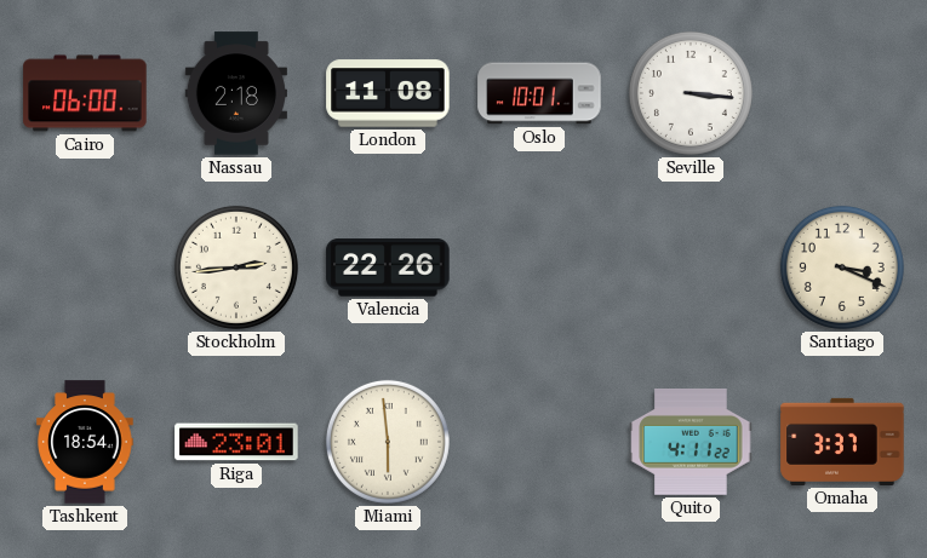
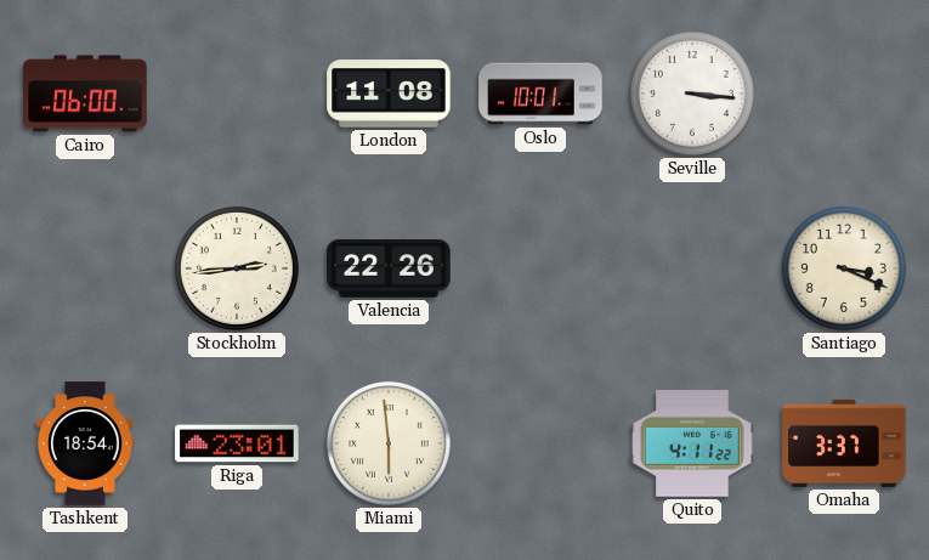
Nassau: 2:18 -> none (236, 93)
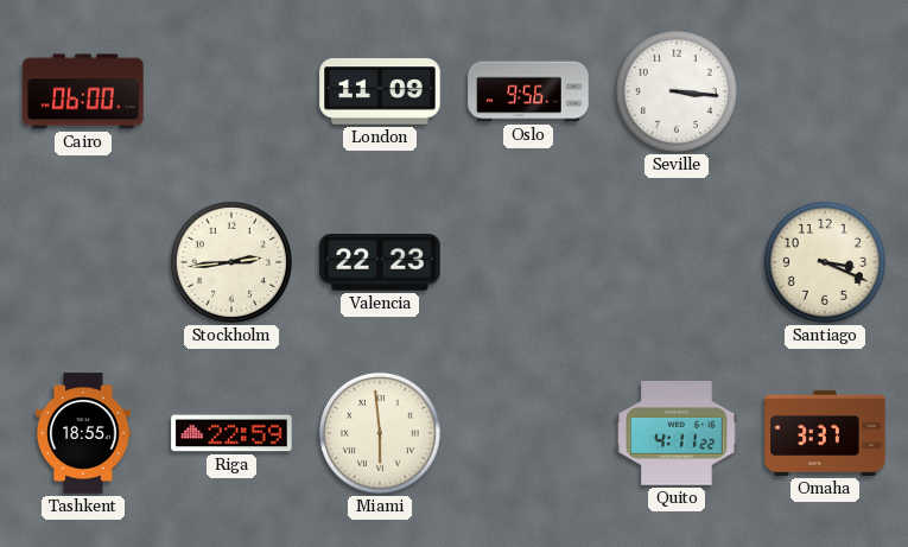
London: 11:08 -> 11:09 (380, 91)
Oslo: 10:01 -> 9:56 (528, 91)
Valencia: 22:26 -> 22:23 (380, 262)
Tashkent: 18:54 -> 18:55 (83, 433)
Riga: 23:01 -> 22:59 (231, 433)
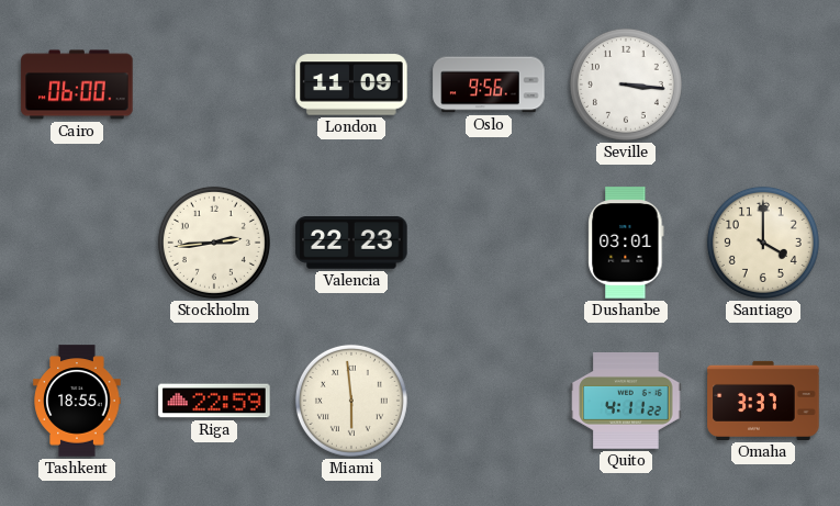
Dushanbe: none -> 03:01 (626, 243)
Santiago: 3:19 -> 4:00 (763, 243)
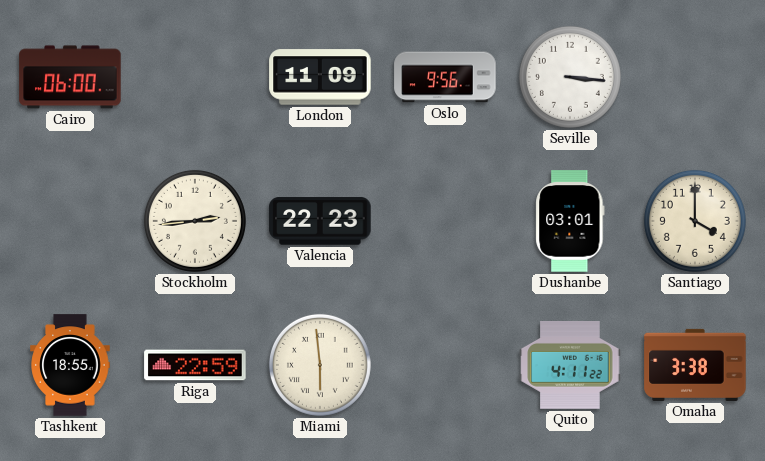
Omaha: 3:37 -> 3:38 (695, 365)
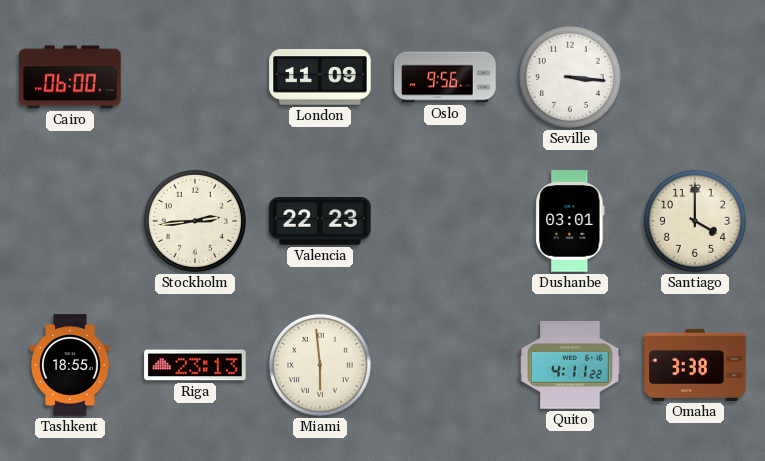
Riga: 22:59 -> 23:13 (195, 365)
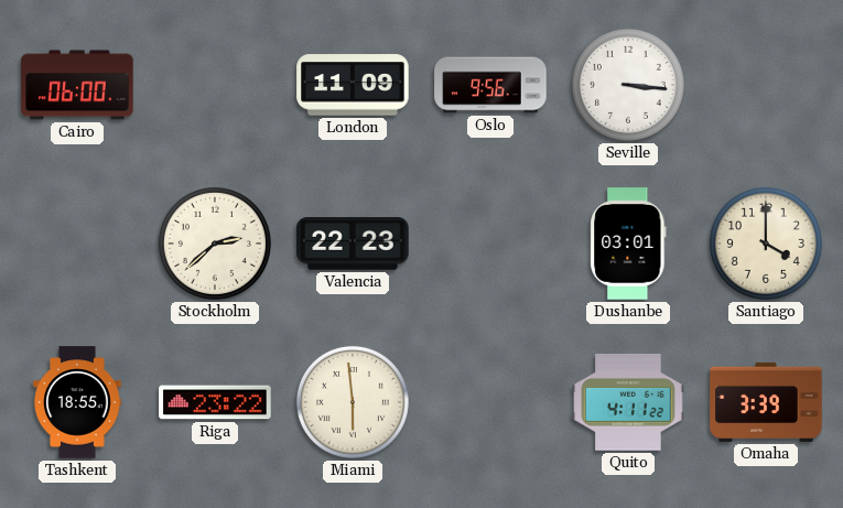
Stockholm: 2:44 -> 2:38 (215, 244)
Riga: 23:13 -> 23:22 (215, 402)
Omaha: 3:38 -> 3:39 (766, 402)
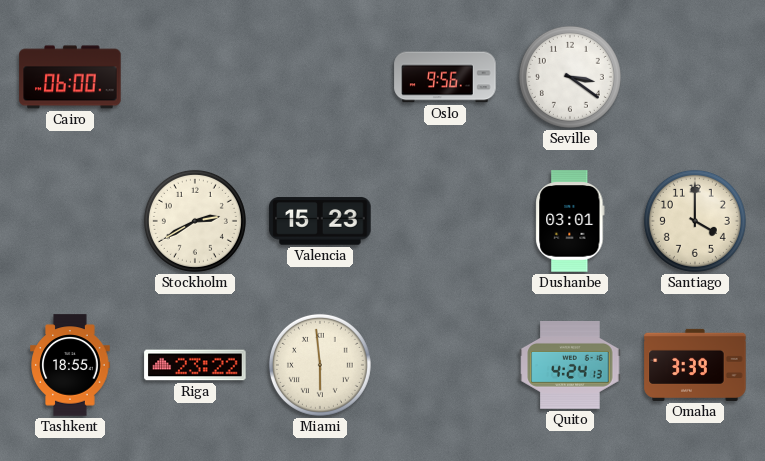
London: 11:09 -> none (353, 85)
Seville: 3:16 -> 3:21 (570, 77)
Stockholm: 2:38 -> 2:40 (195, 221)
Valencia: 22:23 -> 15:23 (320, 221)
Quito: 4:11 -> 4:24 (570, 366)
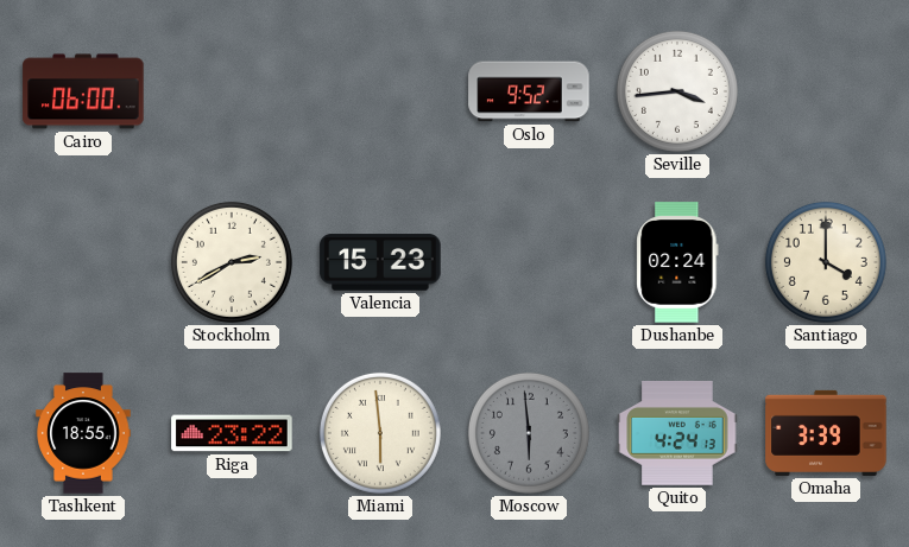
Oslo: 9:56 -> 9:52 (529, 91)
Seville: 3:21 -> 3:44 (677, 91)
Dushanbe: 03:01 -> 02:24 (677, 262)
Moscow: none -> 5:59 (529, 433)
